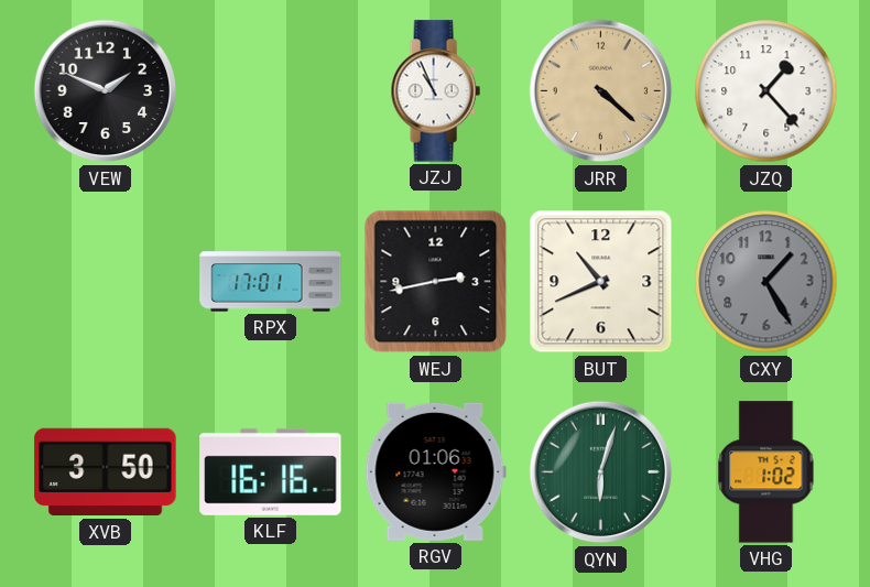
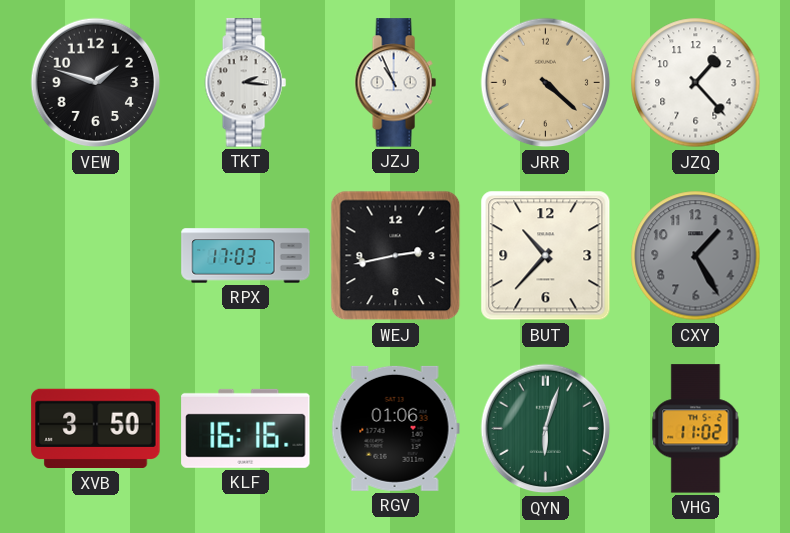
VEW: 1:49 -> 1:48 (96, 83)
TKT: none -> 2:16 (245, 83)
RPX: 17:01 -> 17:03 (246, 256)
BUT: 10:41 -> 10:37 (546, 256)
VHG: 1:02 -> 11:02 (696, 429)
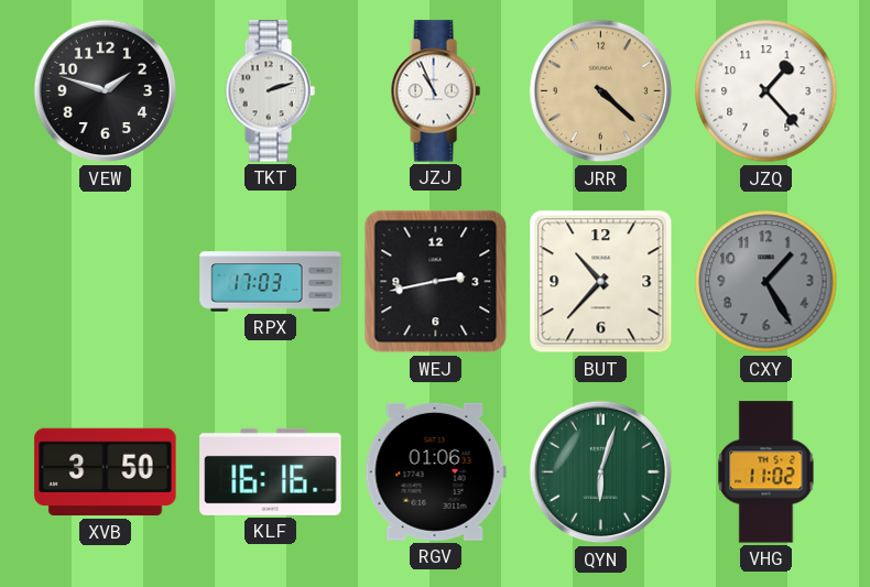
TKT: 2:16 -> 2:12 (270, 91)
